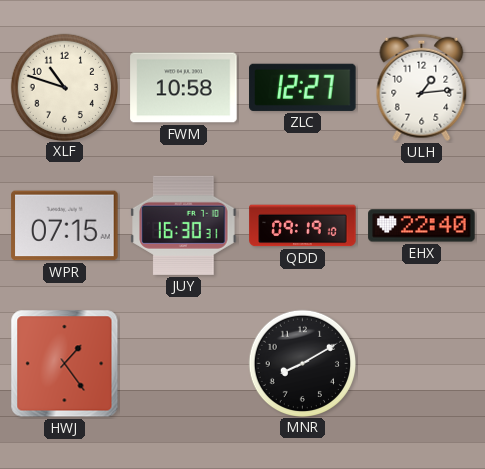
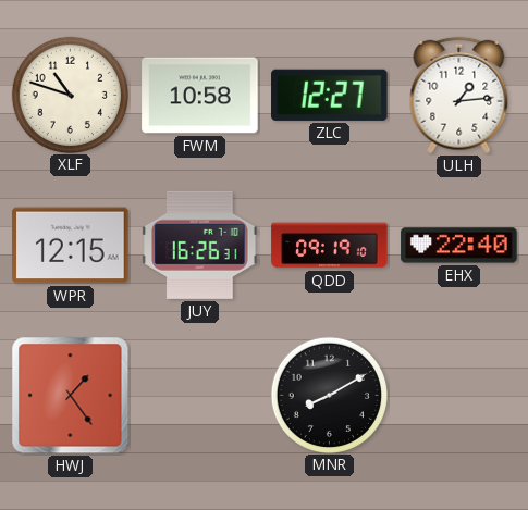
WPR: 07:15 -> 12:15 (71, 246)
JUY: 16:30 -> 16:26 (200, 245)
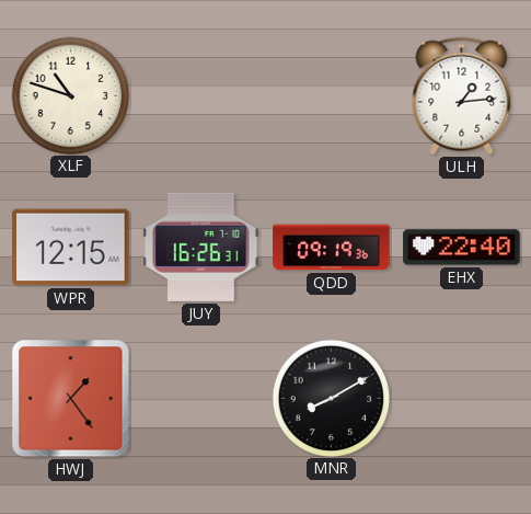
FWM: 10:58 -> none (200, 96)
ZLC: 12:27 -> none (330, 95)
QDD: 09:19:10 -> 09:19:36 (332, 248)
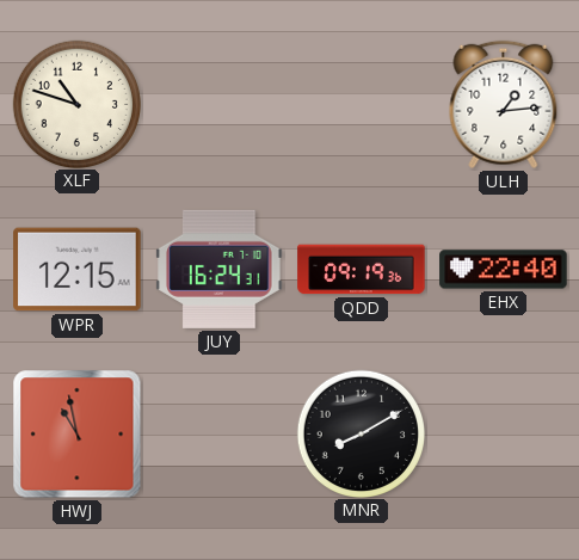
JUY: 16:26 -> 16:24 (220, 269)
HWJ: 1:24 -> 10:58 (78, 435)
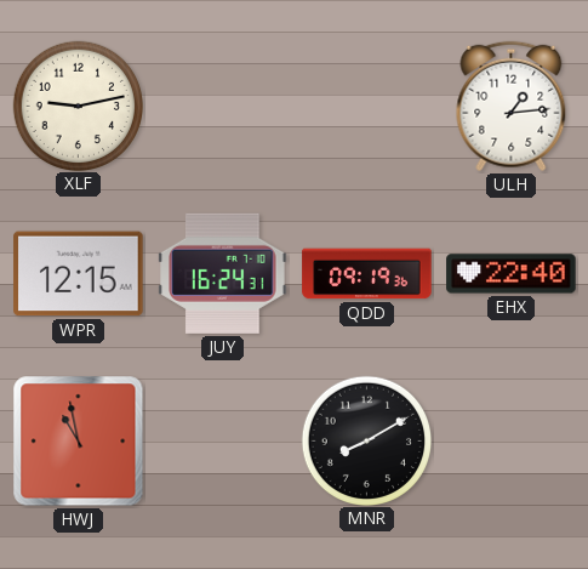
XLF: 10:48 -> 9:13 (78, 106)
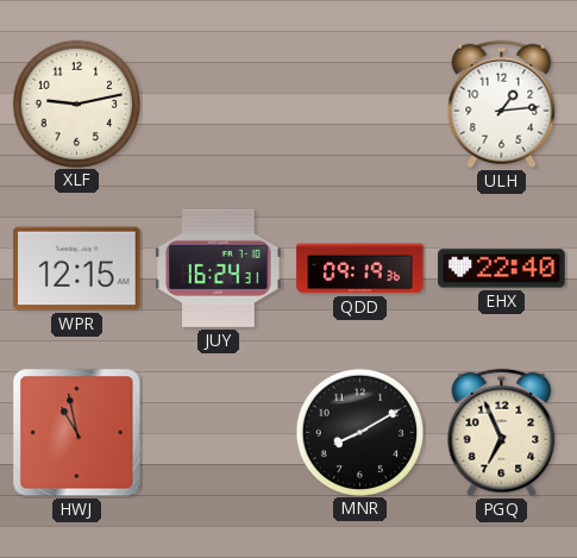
PGQ: none -> 6:56 (502, 433)
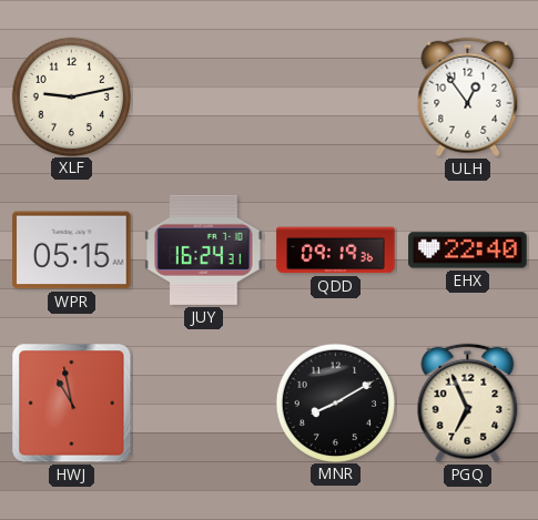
ULH: 1:14 -> 12:54 (468, 98)
WPR: 12:15 -> 05:15 (72, 251)
